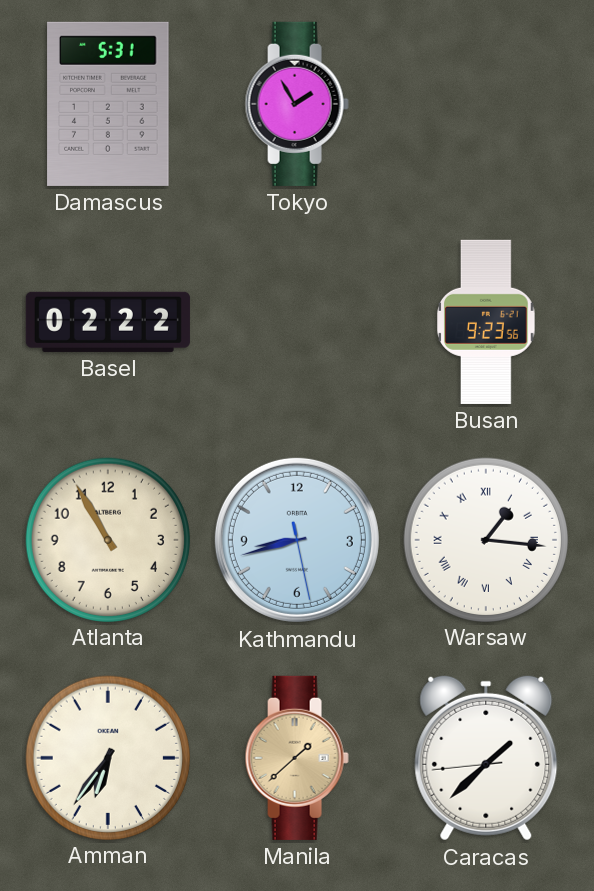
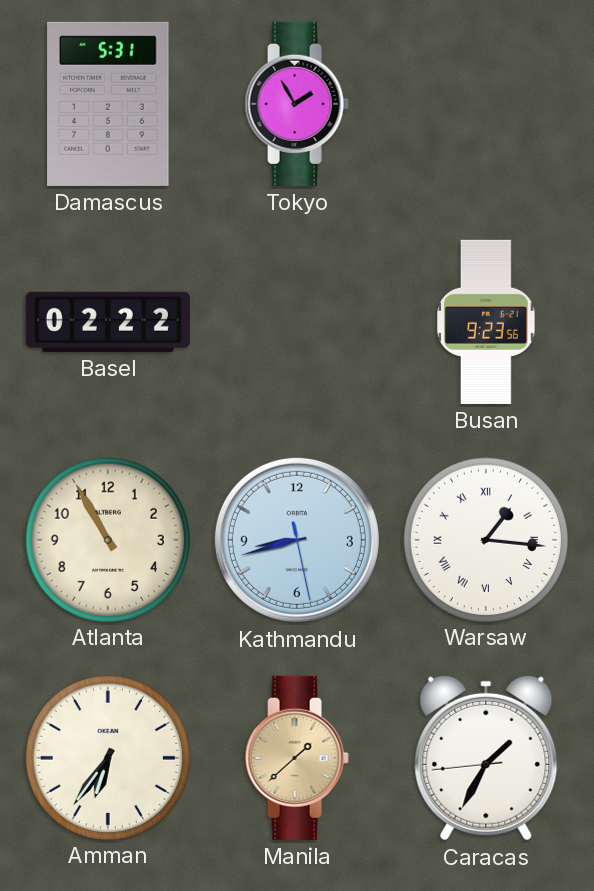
Caracas: 1:37 -> 1:34 (486, 758)
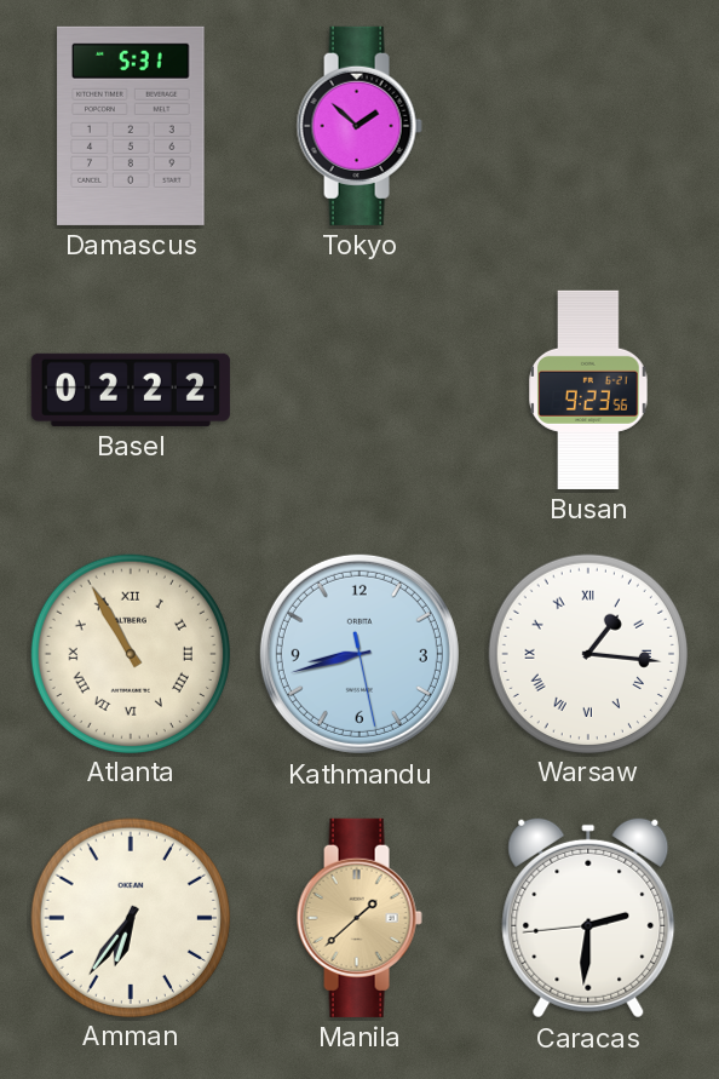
Tokyo: 1:55 -> 1:52 (359, 126)
Atlanta numerals: Arabic -> Roman (130, 653)
Caracas: 1:34 -> 2:30 (588, 918)
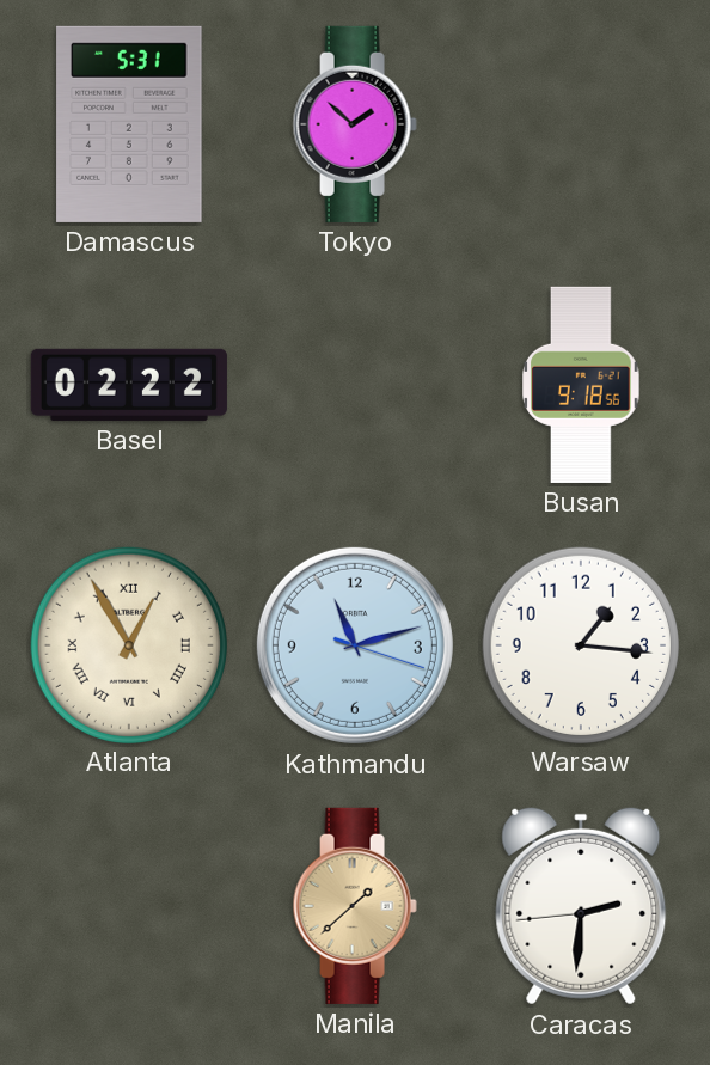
Busan: 9:23 -> 9:18 (581, 385)
Atlanta: 10:55 -> 12:55 (128, 644)
Kathmandu: 8:42 -> 11:12 (355, 645)
Warsaw numerals: Roman -> Arabic (580, 644)
Amman: 6:36 -> none (130, 917)
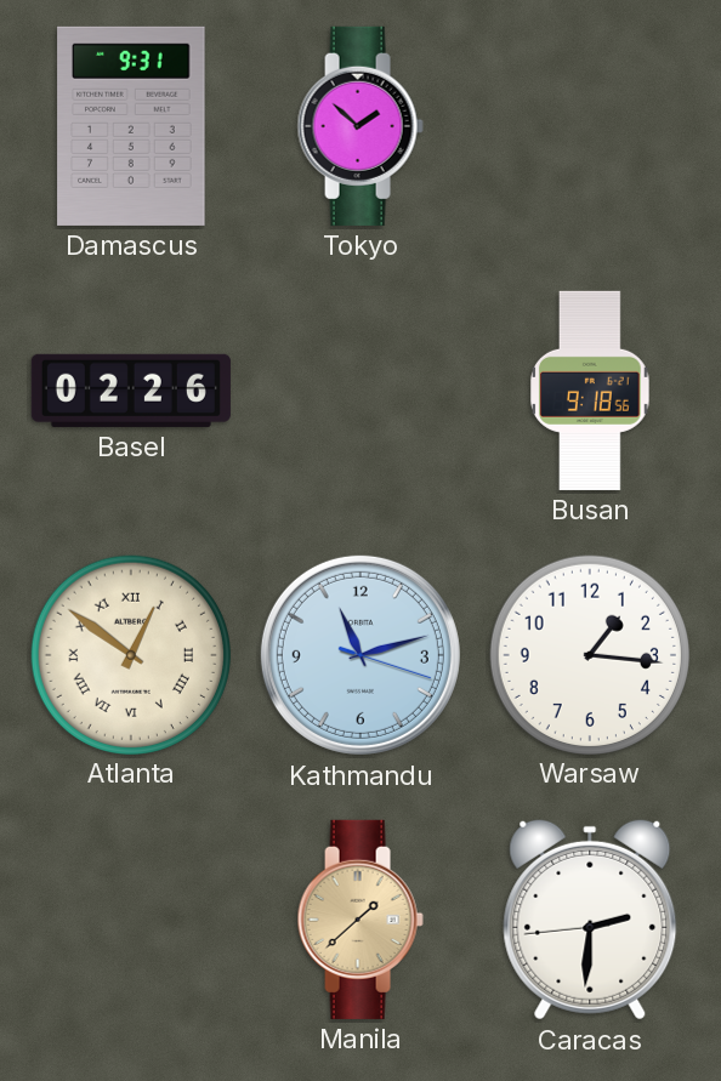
Damascus: 5:31 -> 9:31 (131, 126)
Basel: 02:22 -> 02:26 (131, 391)
Atlanta: 12:55 -> 12:51 (130, 654)
